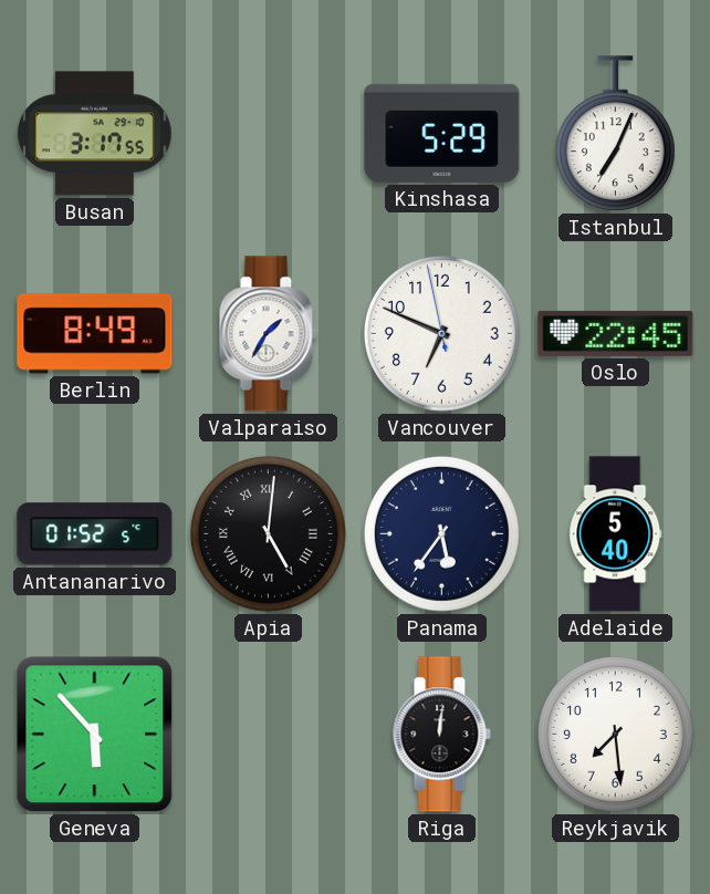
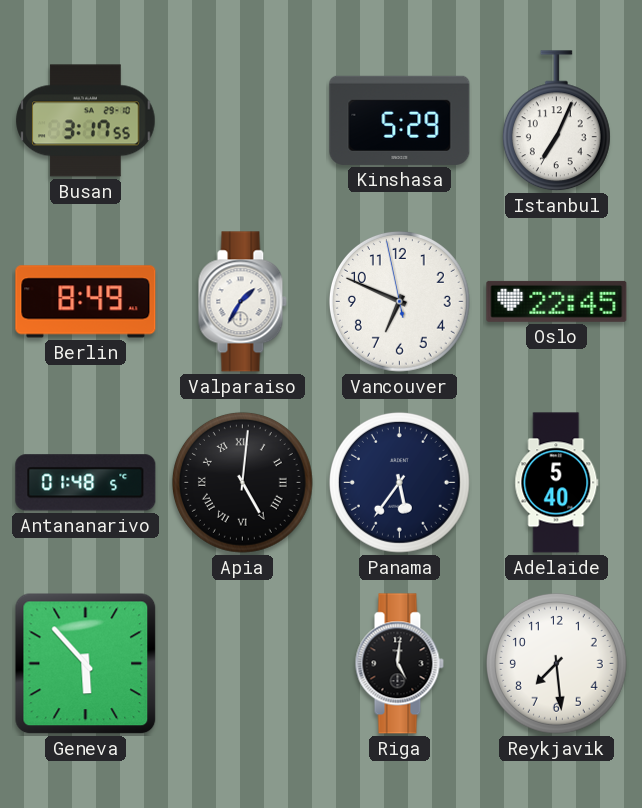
Antananarivo: 01:52 -> 01:48 (86, 483)
Riga: 12:01 -> 5:01 (399, 664)
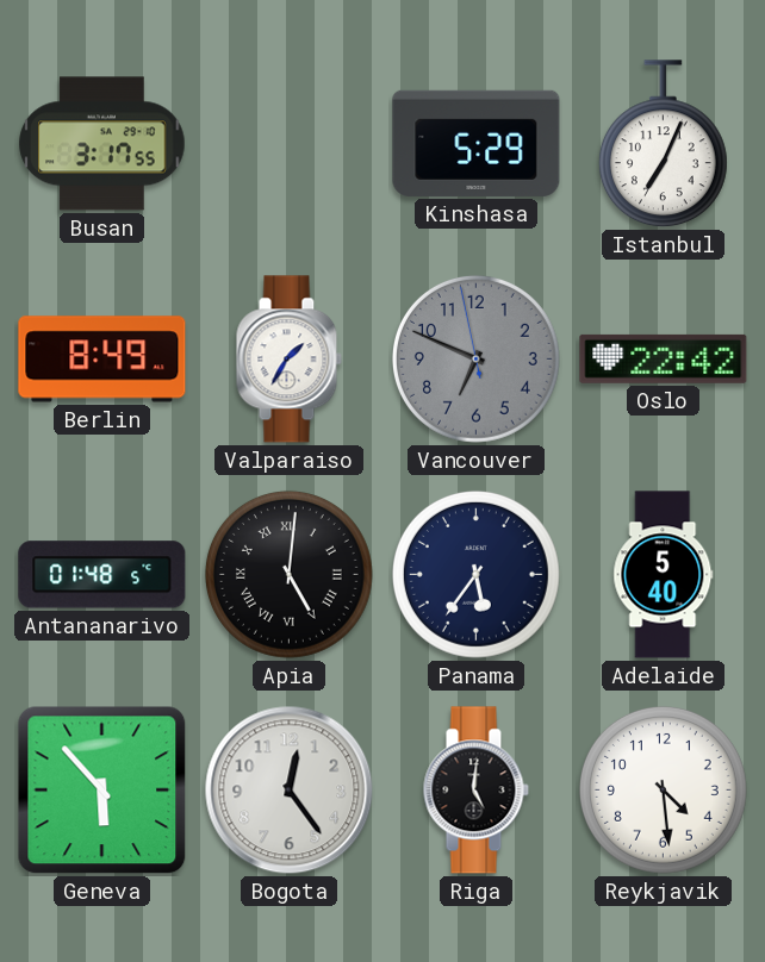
Vancouver dial: white -> grey (475, 358)
Oslo: 22:45 -> 22:42 (664, 358)
Bogota: none -> 12:24 (290, 791)
Reykjavik: 7:29 -> 4:29 (663, 789)
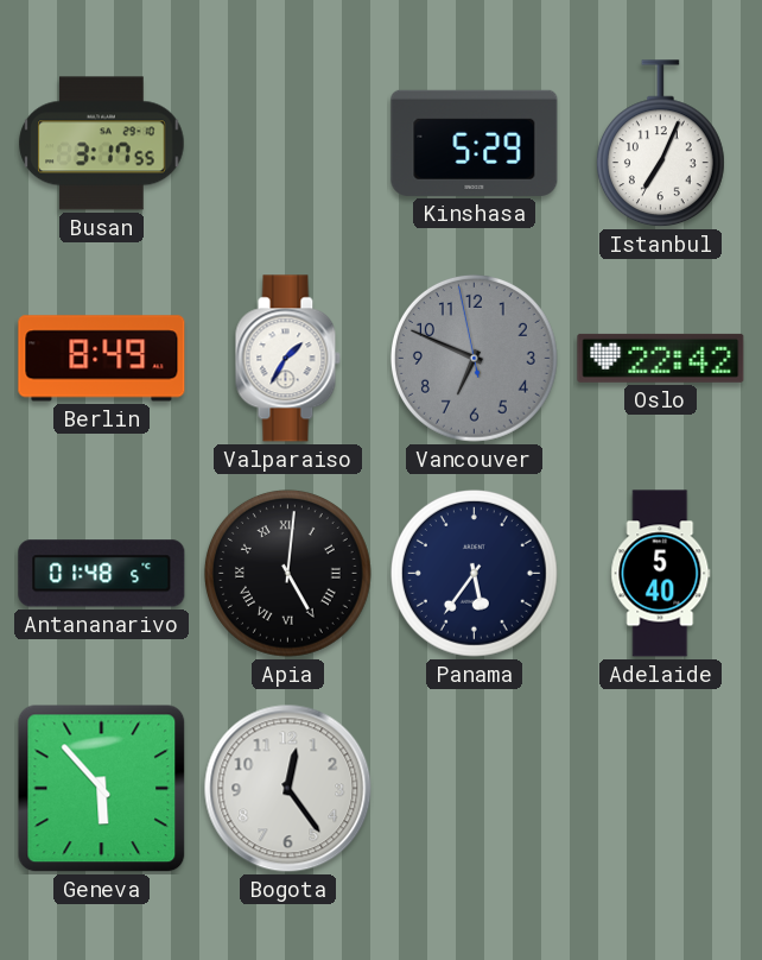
Riga: 5:01 -> none (475, 791)
Reykjavik: 4:29 -> none (663, 789)
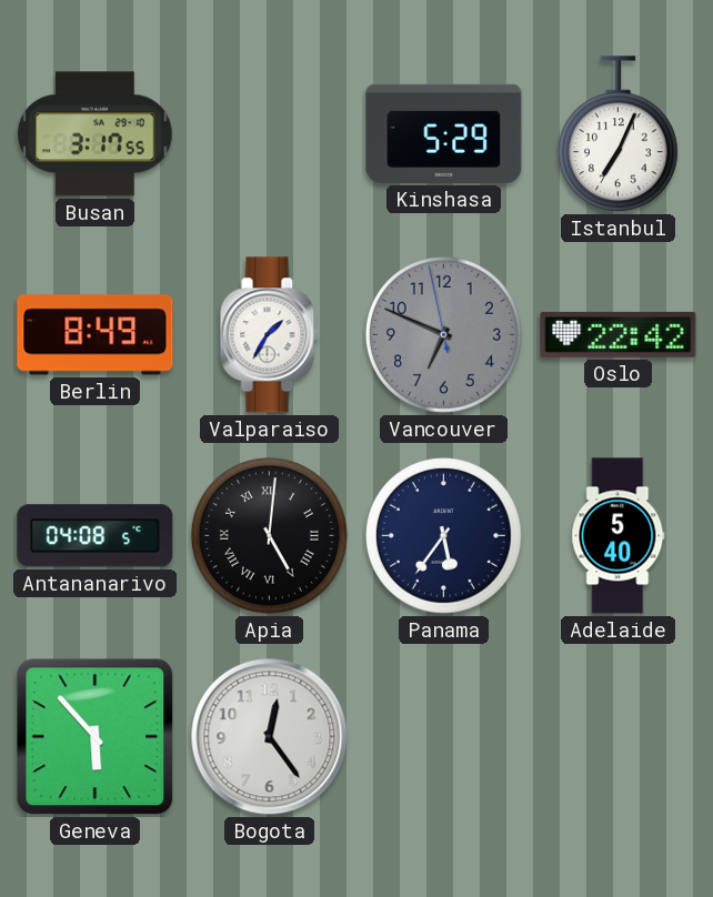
Antananarivo: 01:48 -> 04:08 (96, 536)
